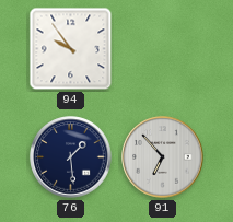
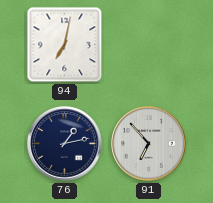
94: 9:54 -> 7:02 (65, 45)
76: 1:29 -> 1:13 (65, 144)
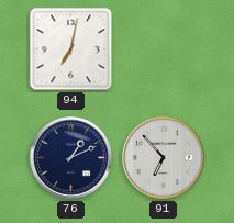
76: 1:13 -> 1:11 (71, 158)
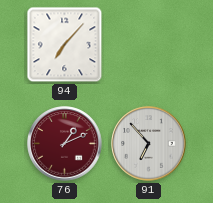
94: 7:02 -> 7:07 (65, 45)
76 dial: navy -> burgundy (65, 144)
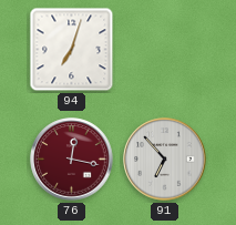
94: 7:07 -> 7:03 (72, 50)
76: 1:11 -> 12:17 (72, 160)
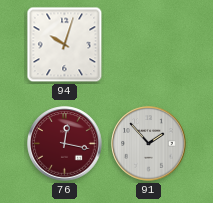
94: 7:03 -> 10:03 (65, 45)
91: 6:53 -> 1:53 (149, 144)
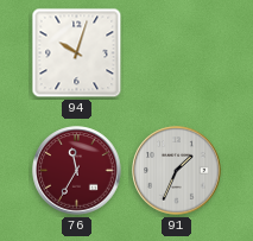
76: 12:17 -> 11:35 (77, 171)
91: 1:53 -> 1:34 (177, 171)
